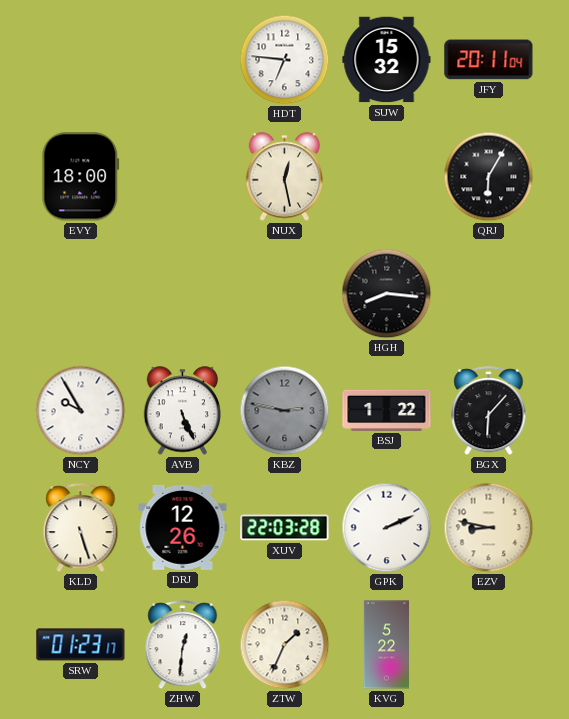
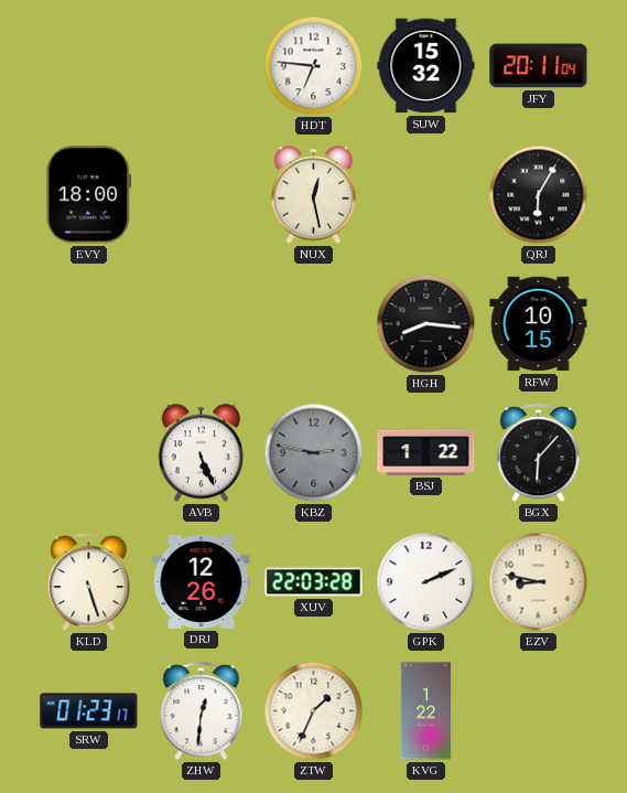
RFW: none -> 10:15 (539, 324)
NCY: 9:55 -> none (81, 411)
KVG: 5:22 -> 1:22 (425, 711)
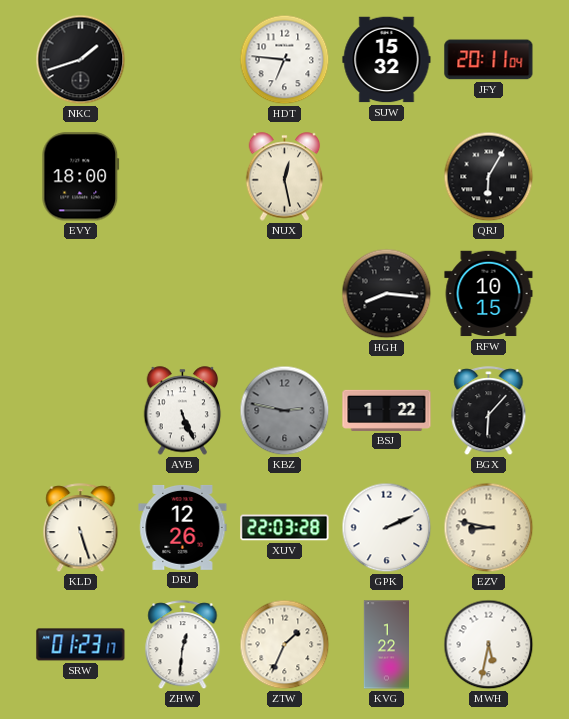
NKC: none -> 1:42 (81, 60)
MWH: none -> 5:32 (489, 645)
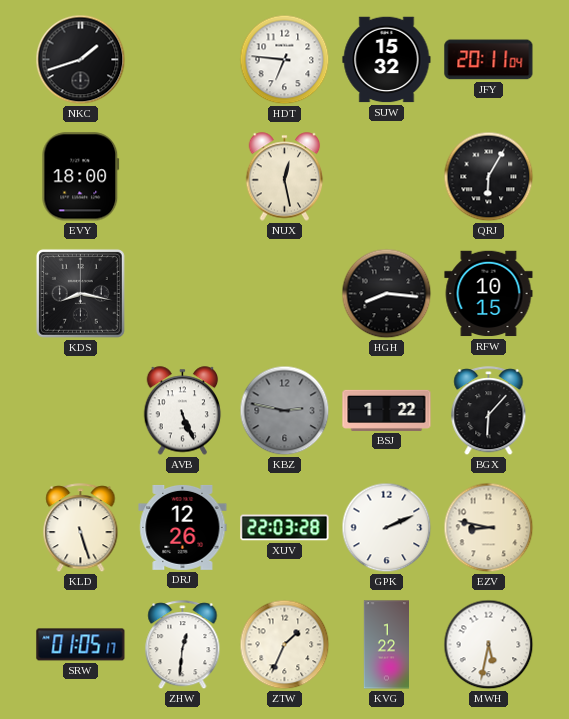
KDS: none -> 8:17 (81, 294)
SRW: 01:23 -> 01:05 (81, 645)
